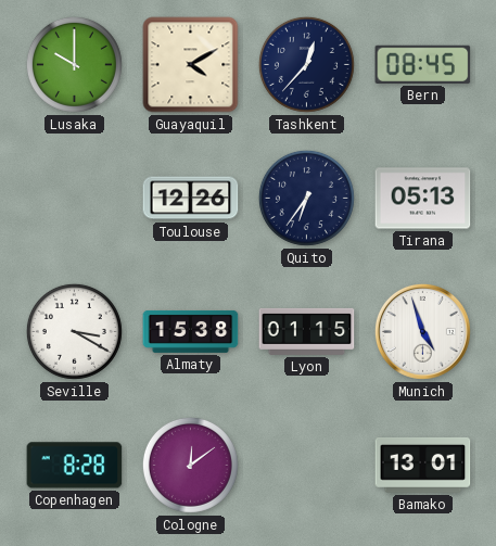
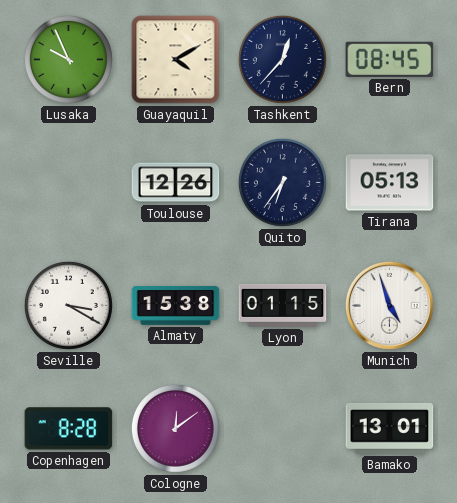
Lusaka: 10:00 -> 9:56 (68, 59)
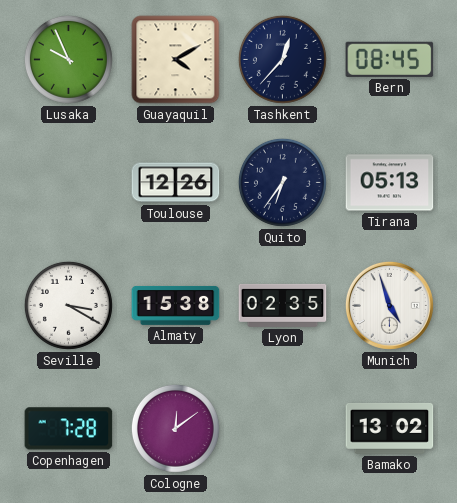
Lyon: 01:15 -> 02:35 (283, 305)
Copenhagen: 8:28 -> 7:28 (69, 429)
Bamako: 13:01 -> 13:02 (390, 428)
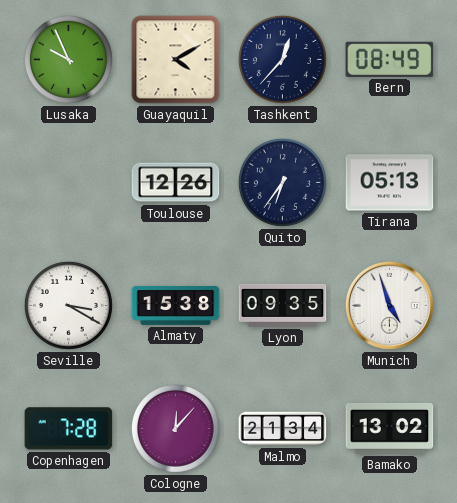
Bern: 08:45 -> 08:49 (390, 59)
Lyon: 02:35 -> 09:35 (283, 305)
Cologne: 12:09 -> 12:07 (175, 428)
Malmo: none -> 21:34 (283, 429)
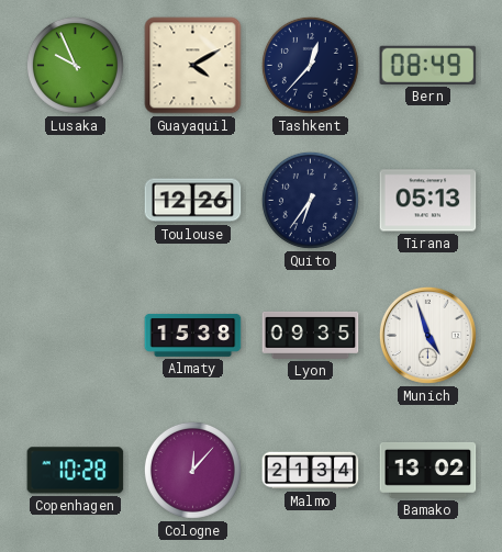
Seville: 3:20 -> none (68, 305)
Copenhagen: 7:28 -> 10:28 (76, 471)
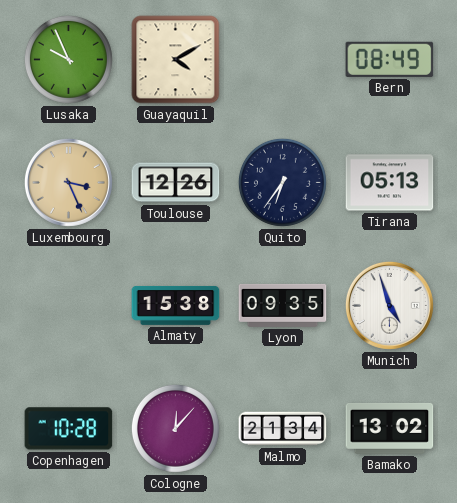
Tashkent: 12:37 -> none (310, 65)
Luxembourg: none -> 3:26 (68, 182)
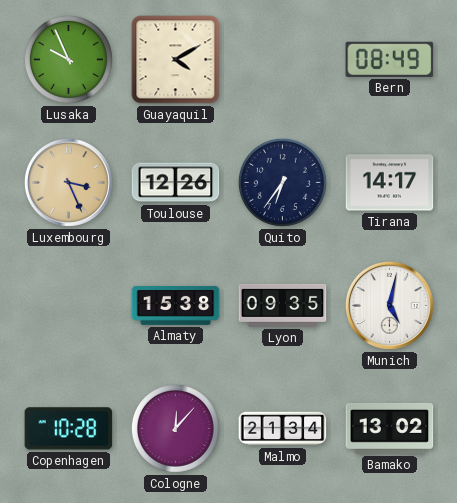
Tirana: 05:13 -> 14:17 (390, 183)
Munich: 4:57 -> 5:02 (389, 305)
